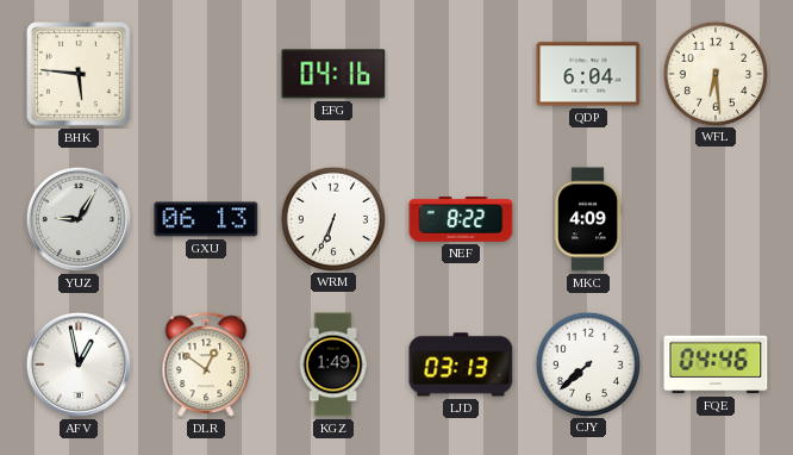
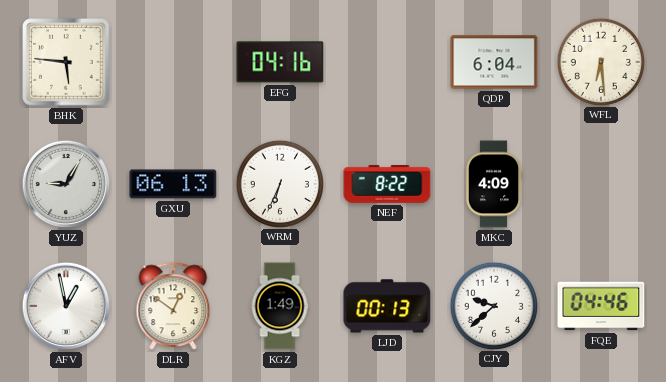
LJD: 03:13 -> 00:13 (387, 306)
CJY: 7:38 -> 9:38 (493, 305)
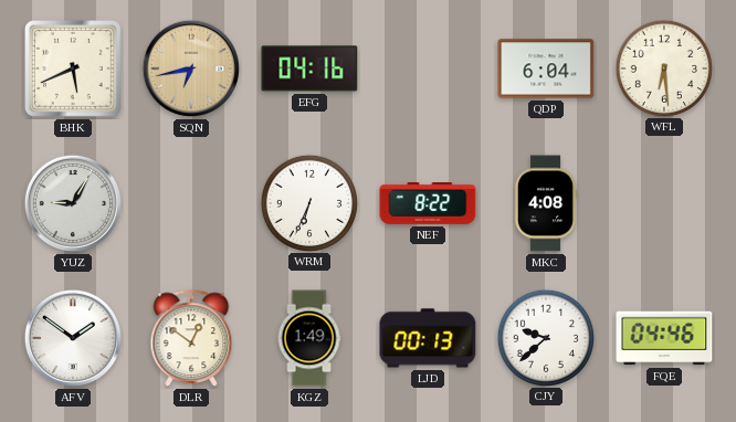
BHK: 5:46 -> 5:41 (74, 70)
SQN: none -> 6:43 (191, 68)
GXU: 06:13 -> none (173, 184)
MKC: 4:09 -> 4:08 (546, 203)
AFV: 12:58 -> 1:51 (73, 338)
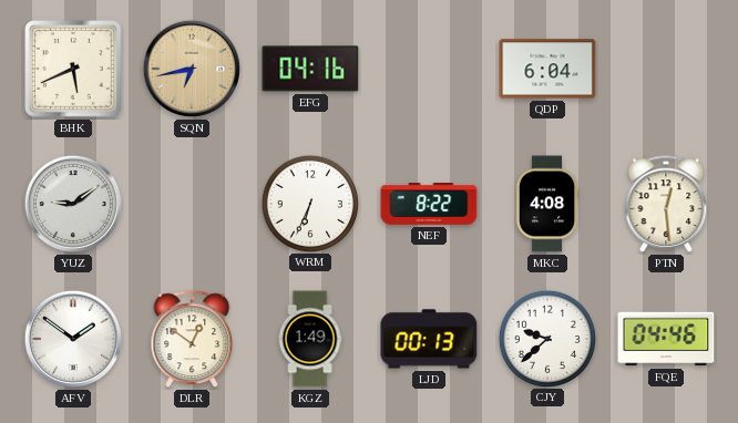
WFL: 6:29 -> none (663, 67)
YUZ: 9:05 -> 9:09 (73, 204)
PTN: none -> 12:29 (666, 205)
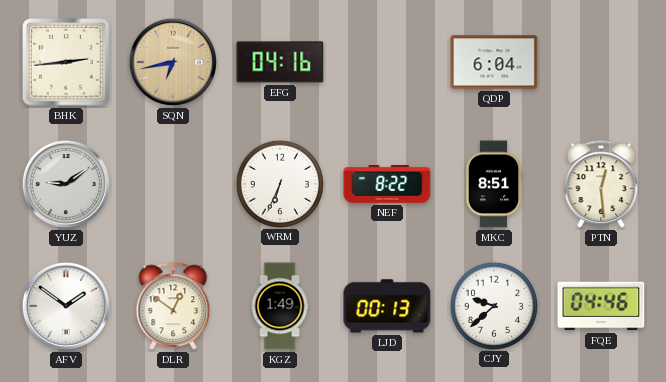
BHK: 5:41 -> 2:44 (67, 63)
MKC: 4:08 -> 8:51 (494, 184)
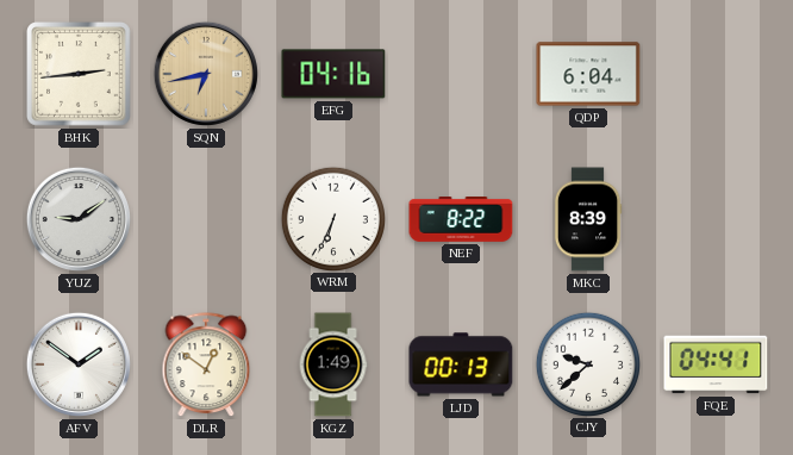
MKC: 8:51 -> 8:39 (588, 219)
PTN: 12:29 -> none (601, 185)
FQE: 04:46 -> 04:41 (716, 364)
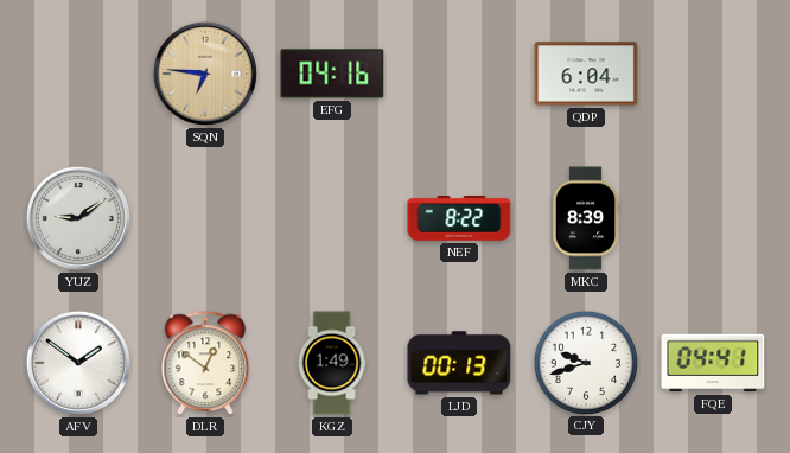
BHK: 2:44 -> none (80, 75)
SQN: 6:43 -> 6:46 (205, 74)
WRM: 6:34 -> none (332, 218)
CJY: 9:38 -> 9:42 (585, 362)
